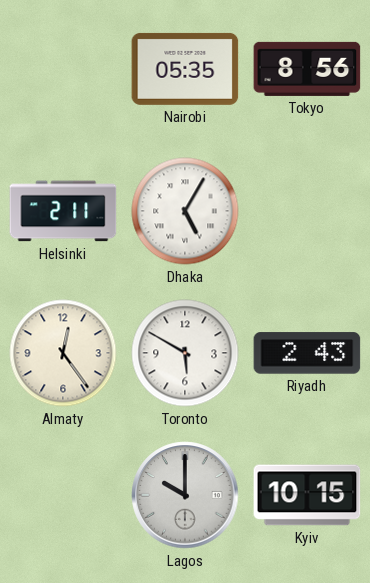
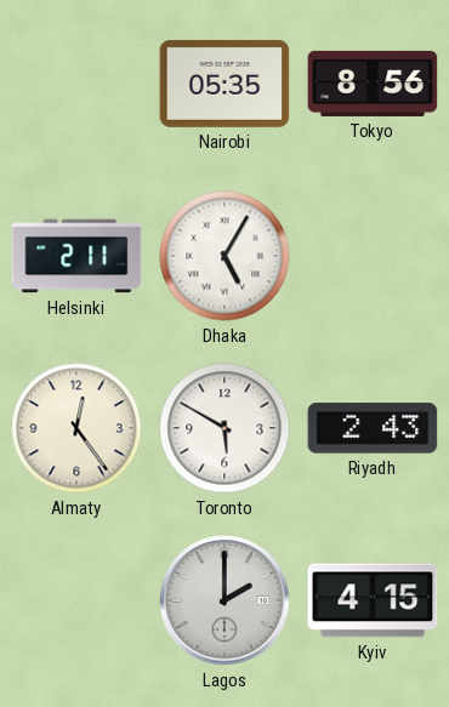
Lagos: 10:00 -> 2:00 (224, 600)
Kyiv: 10:15 -> 4:15 (373, 600)
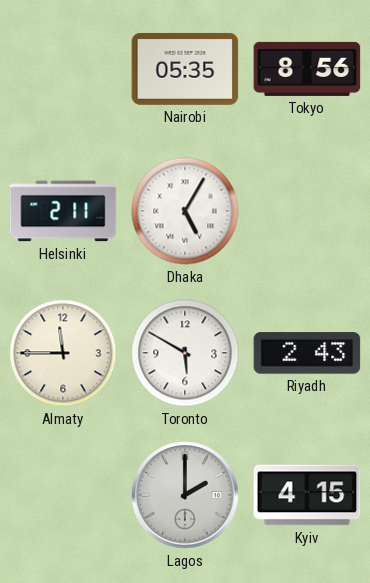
Almaty: 12:24 -> 11:45 (63, 353)
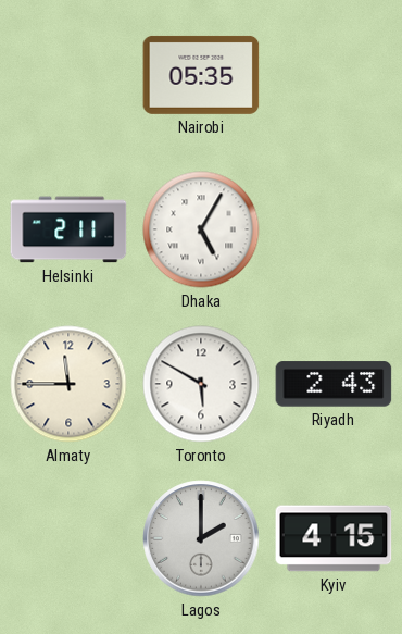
Tokyo: 8:56 -> none (307, 69)
